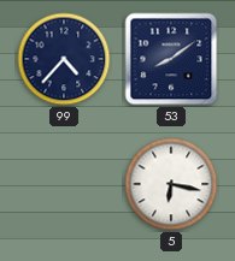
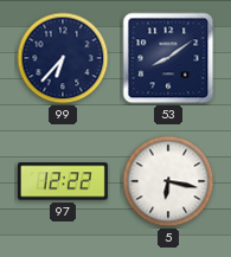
99: 4:37 -> 6:37 (63, 58)
97: none -> 12:22 (63, 181)
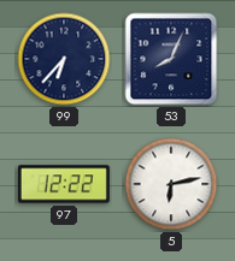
53: 8:09 -> 8:04 (171, 59)
5: 6:17 -> 6:13 (171, 184)
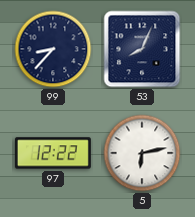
99: 6:37 -> 8:37 (53, 49)
